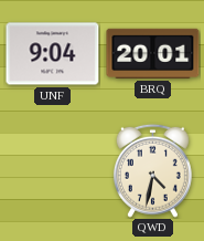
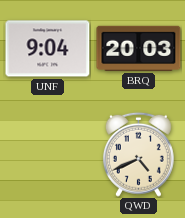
BRQ: 20:01 -> 20:03 (139, 48)
QWD: 4:32 -> 4:41 (138, 154)
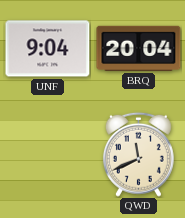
BRQ: 20:03 -> 20:04 (139, 48)
QWD: 4:41 -> 11:41 (138, 154)
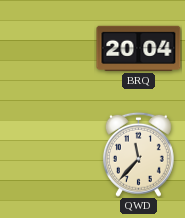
UNF: 9:04 -> none (48, 49)
QWD: 11:41 -> 11:37 (138, 154)
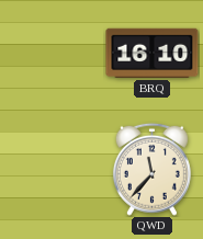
BRQ: 20:04 -> 16:10 (153, 53)
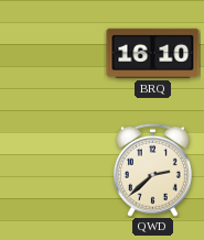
QWD: 11:37 -> 2:38 (152, 170)
